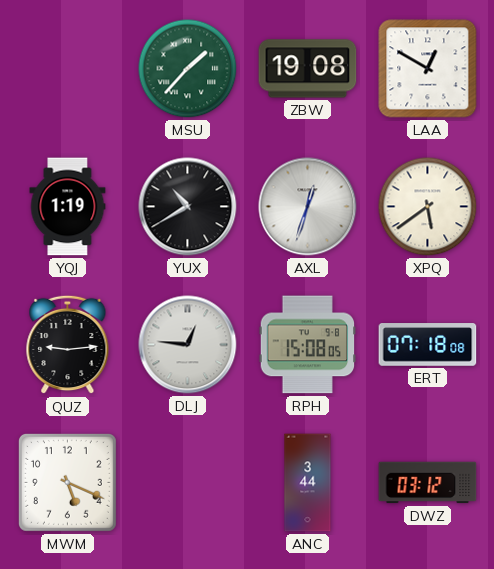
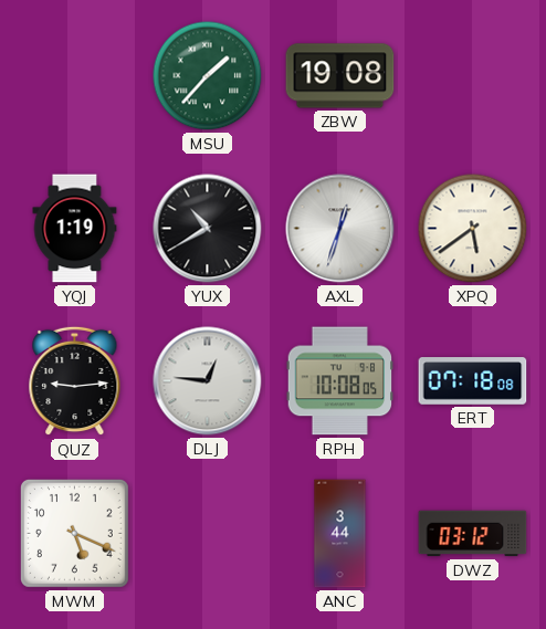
LAA: 12:50 -> none (428, 69)
RPH: 15:08 -> 10:08 (340, 381)
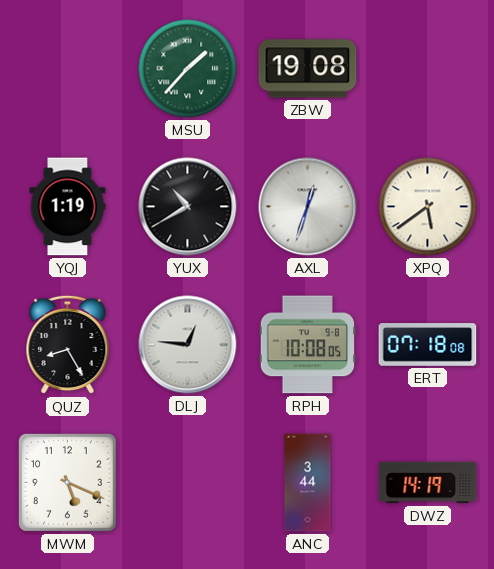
QUZ: 9:14 -> 8:25 (68, 345)
DWZ: 03:12 -> 14:19 (428, 483)
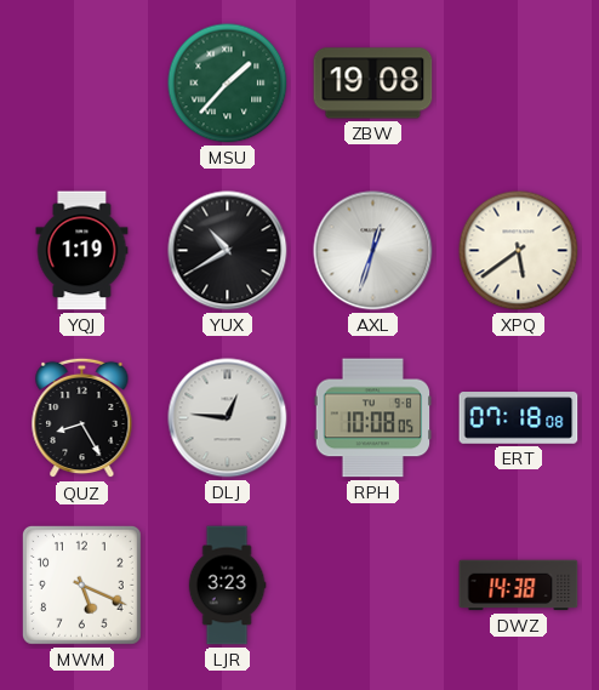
LJR: none -> 3:23 (227, 586)
ANC: 3:44 -> none (308, 483)
DWZ: 14:19 -> 14:38 (519, 586)
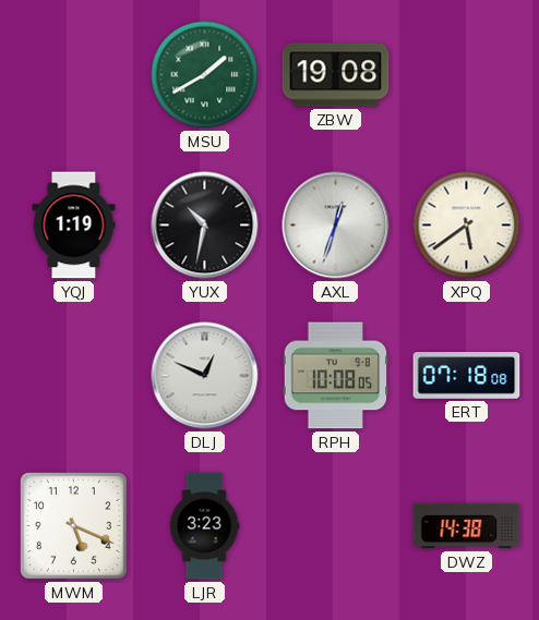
MSU: 1:37 -> 1:40 (205, 75)
YUX: 10:40 -> 10:32 (205, 226)
QUZ: 8:25 -> none (82, 418)
DLJ: 12:46 -> 12:49 (205, 376)
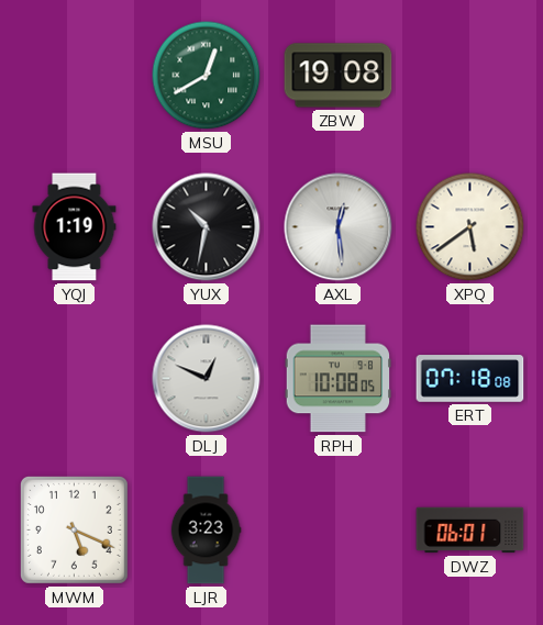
MSU: 1:40 -> 12:40 (207, 76)
AXL: 12:33 -> 12:29 (339, 227)
DWZ: 14:38 -> 06:01 (470, 531)
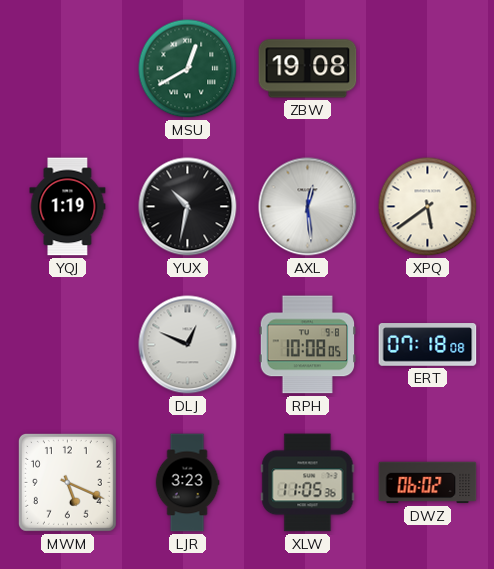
XLW: none -> 11:05 (308, 483)
DWZ: 06:01 -> 06:02 (428, 483)
